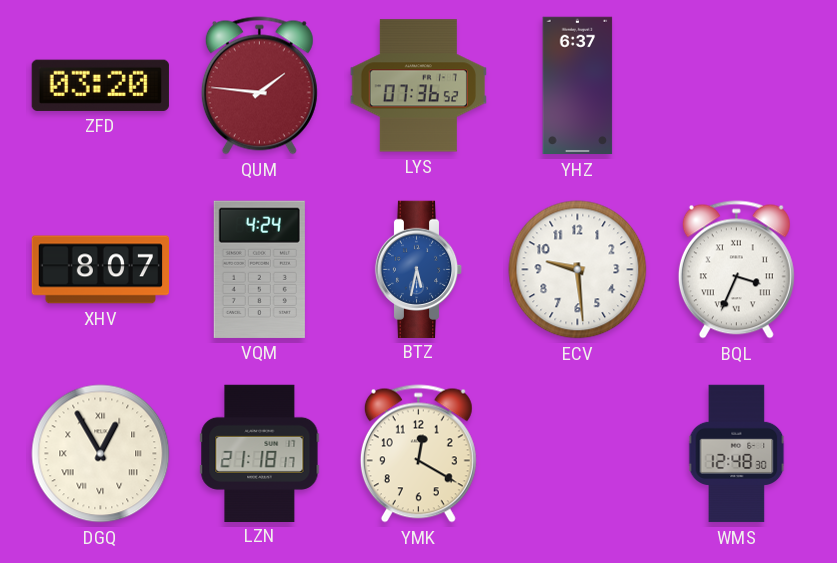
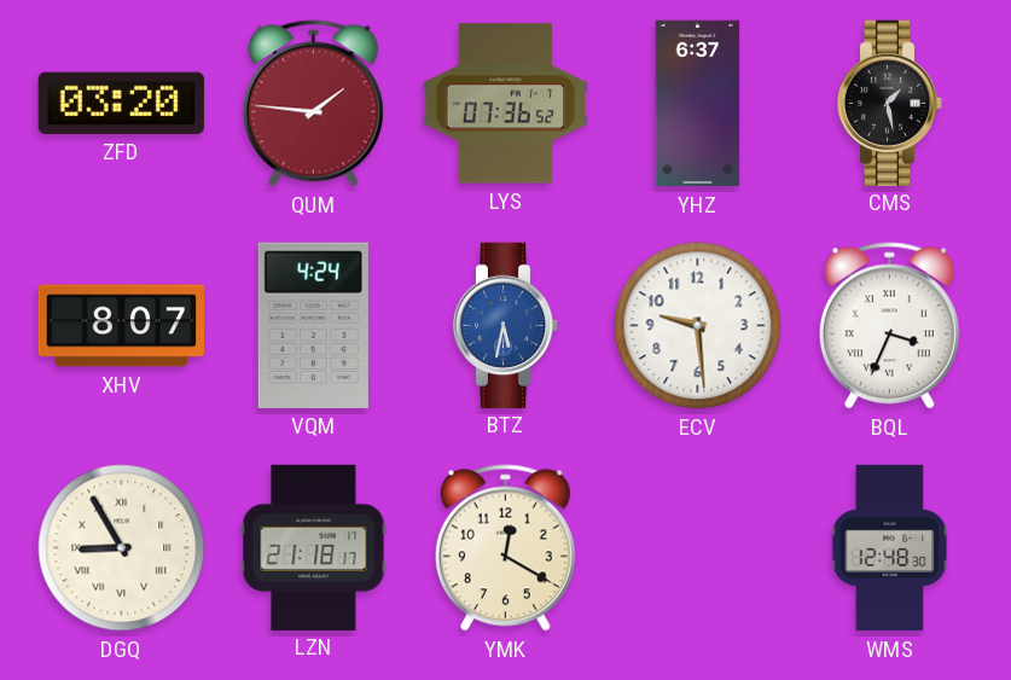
CMS: none -> 1:28 (890, 103)
DGQ: 12:55 -> 8:55 (122, 548)
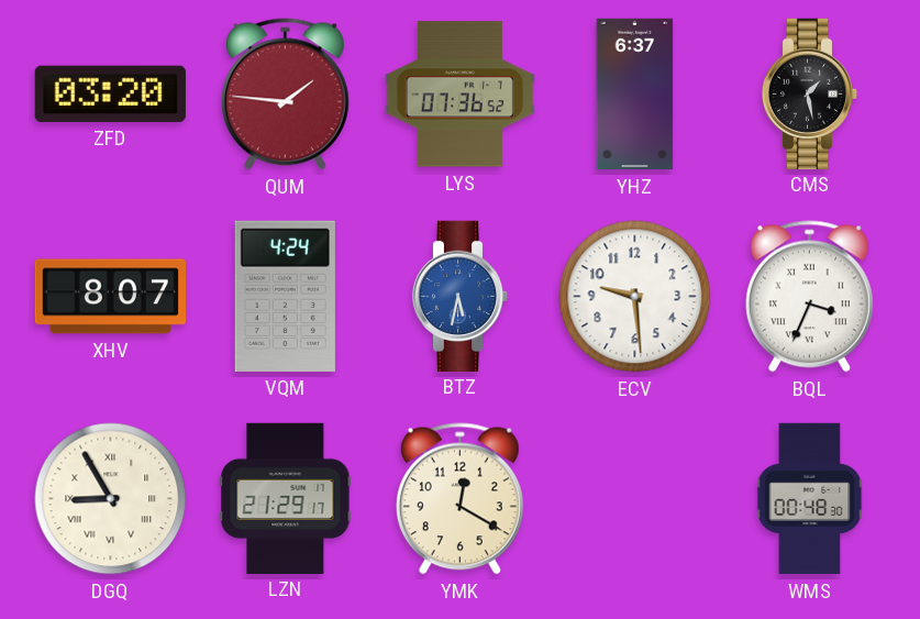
LZN: 21:18 -> 21:29 (286, 498)
WMS: 12:48 -> 00:48 (810, 499)
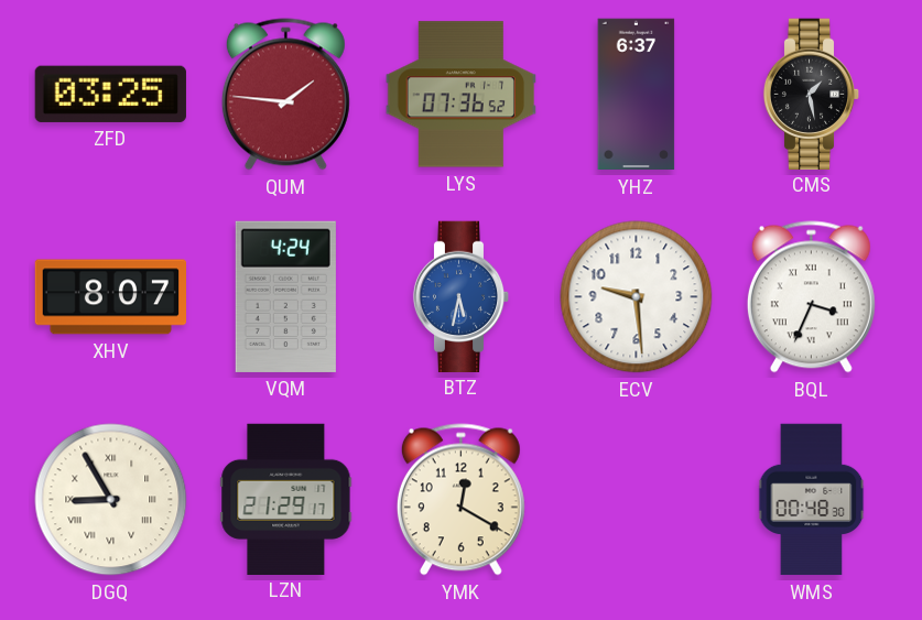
ZFD: 03:20 -> 03:25 (110, 94)
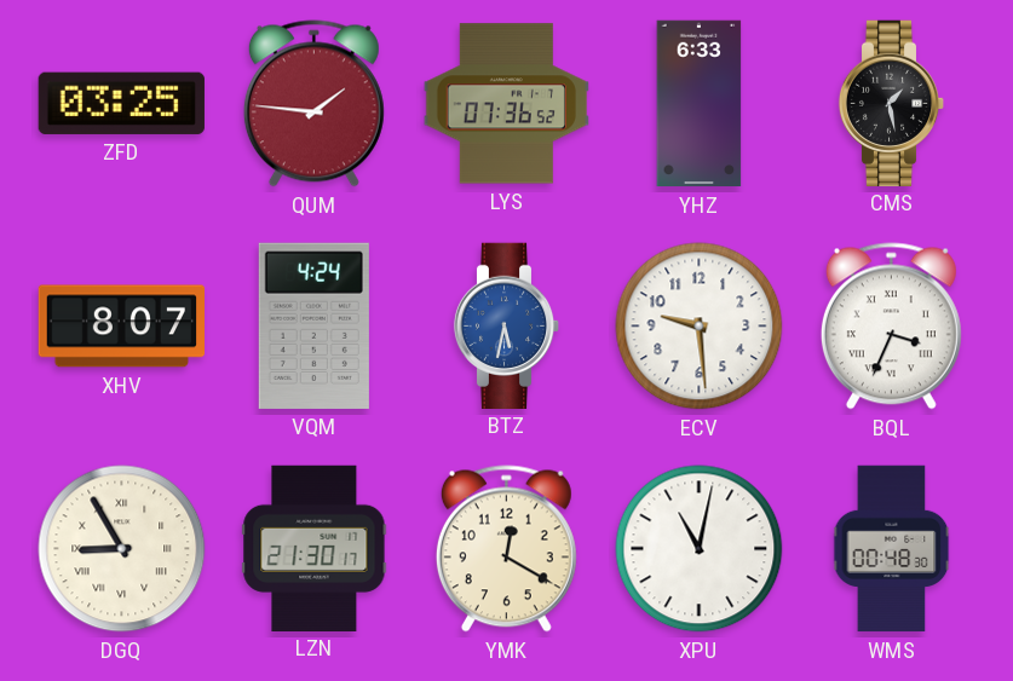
YHZ: 6:37 -> 6:33 (700, 104)
LZN: 21:29 -> 21:30 (315, 548)
XPU: none -> 11:02 (700, 549)
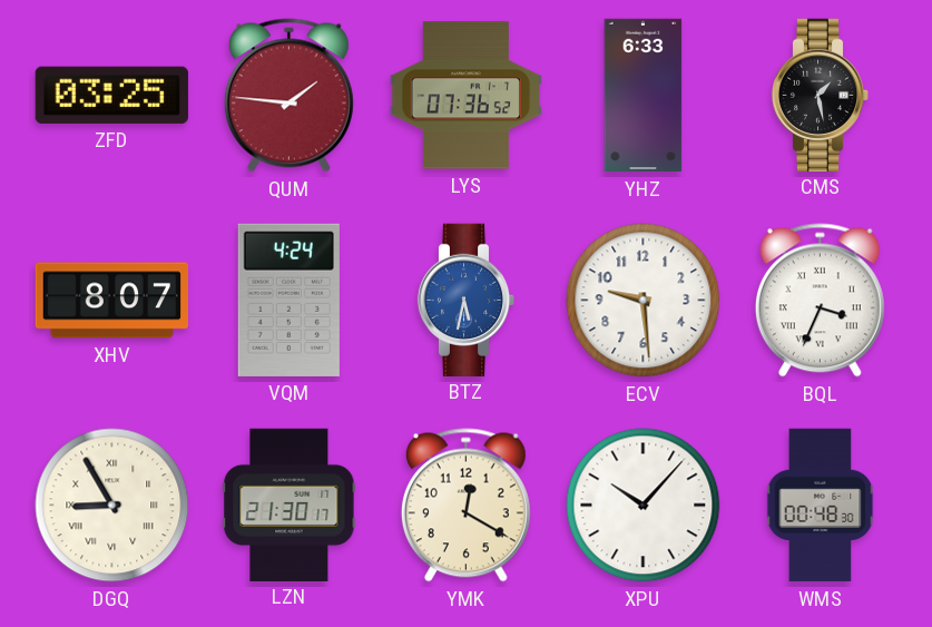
XPU: 11:02 -> 10:07 (644, 506)
